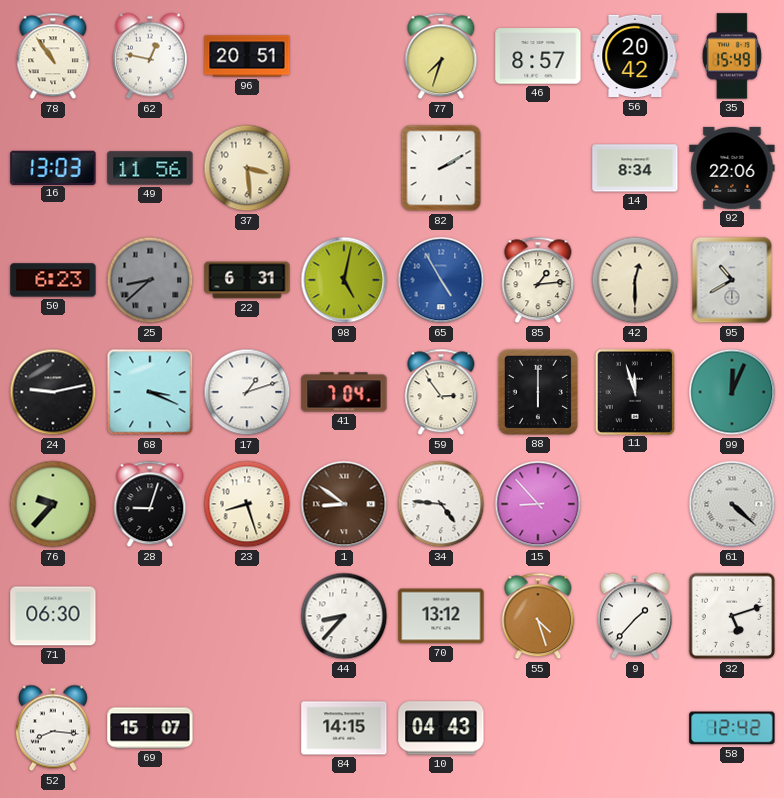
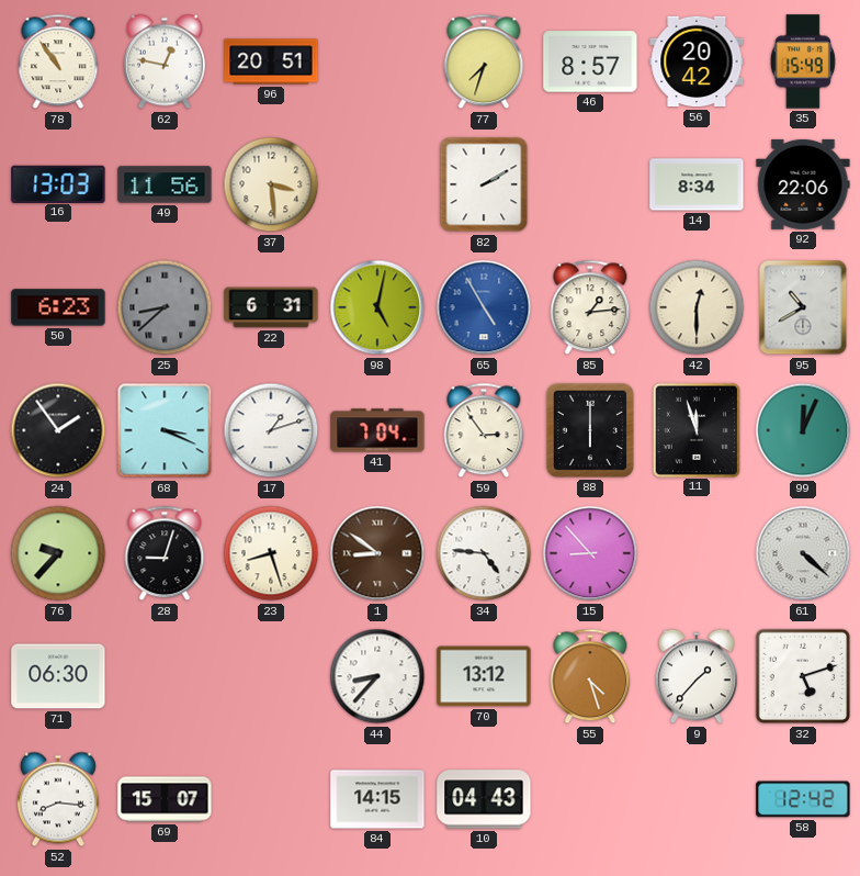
24: 9:13 -> 1:54 (58, 430)
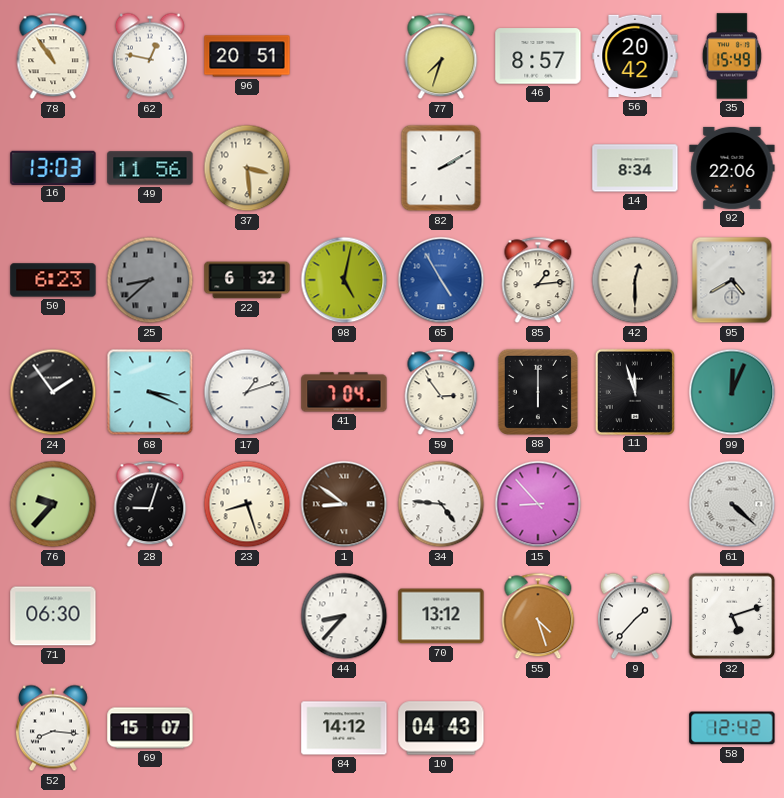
22: 6:31 -> 6:32 (247, 280)
95: 10:40 -> 4:40 (732, 280)
84: 14:15 -> 14:12 (344, 728)
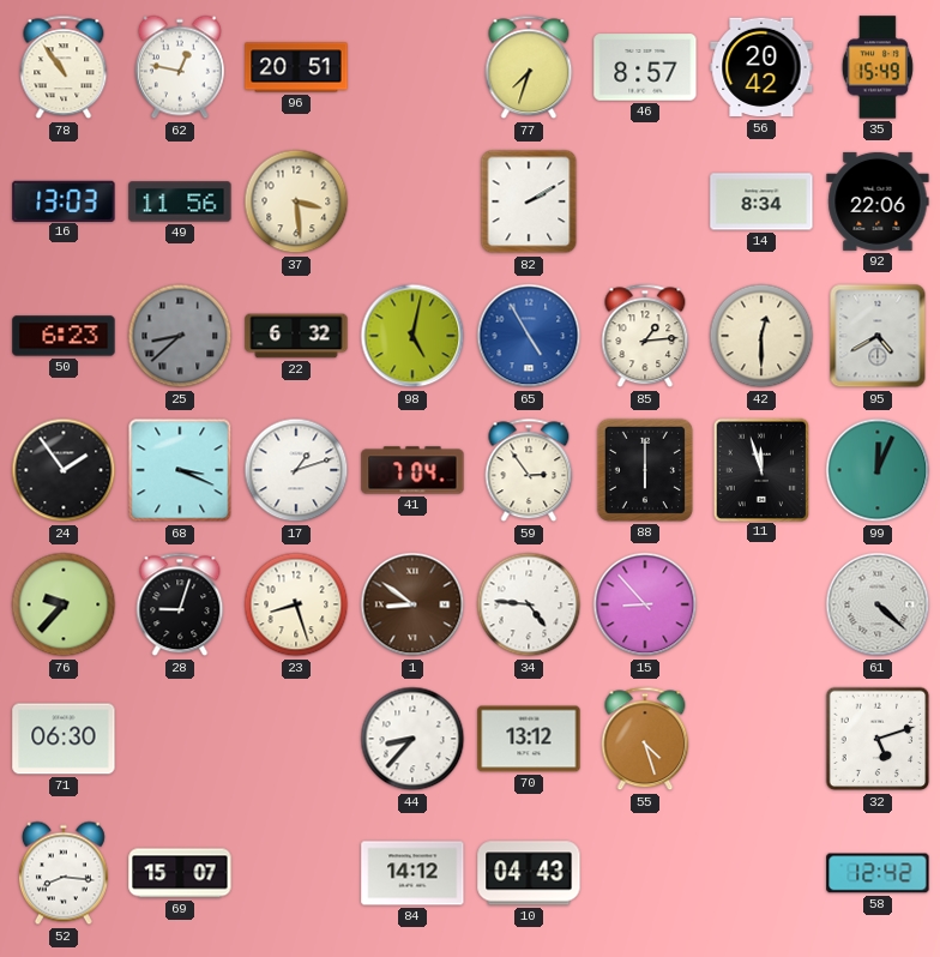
9: 1:37 -> none (635, 616)
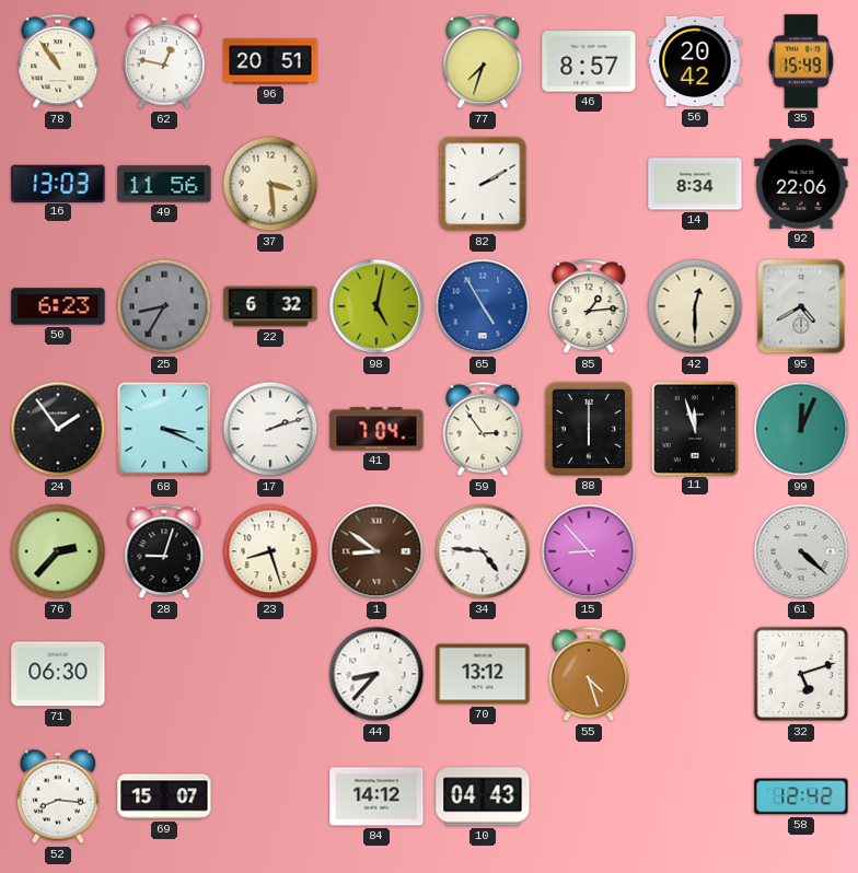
25: 8:38 -> 8:35 (164, 306)
17: 1:12 -> 2:12 (270, 429)
76: 9:37 -> 2:37 (58, 551)
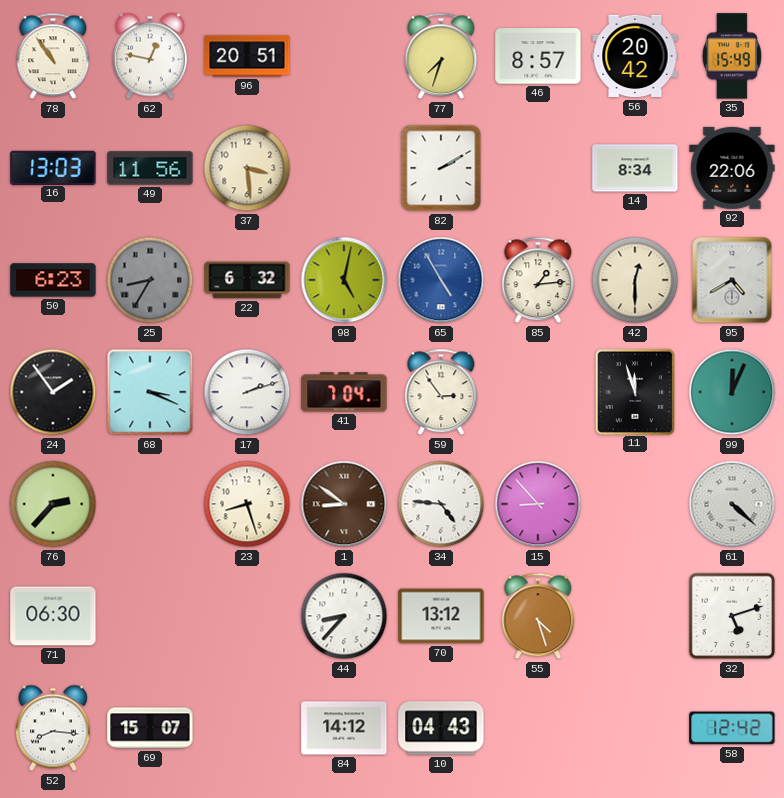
88: 6:00 -> none (589, 429)
28: 9:03 -> none (164, 551)
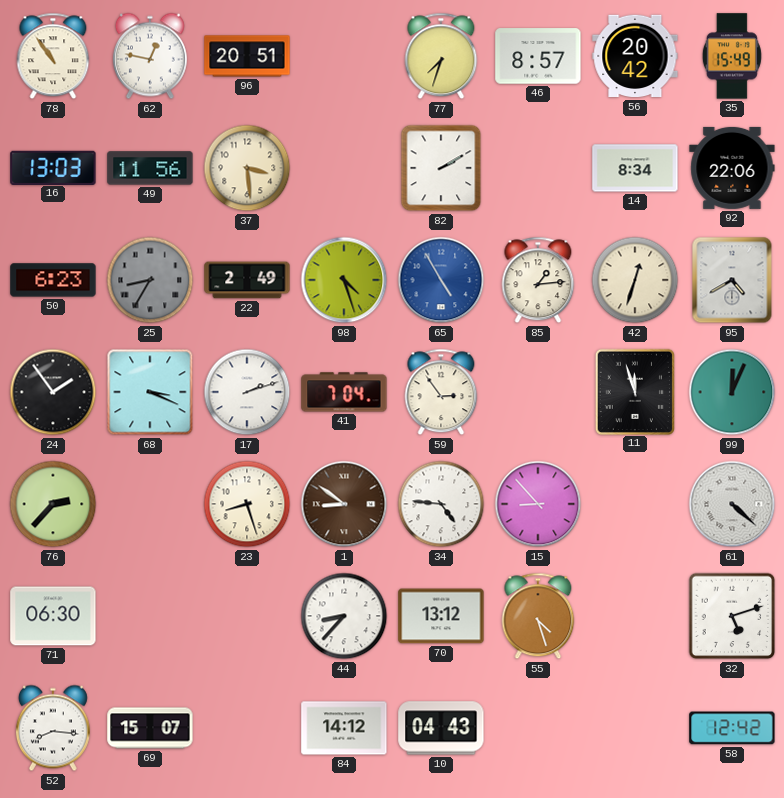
22: 6:32 -> 2:49 (247, 280)
98: 5:02 -> 4:27 (344, 280)
42: 12:30 -> 12:33 (635, 280)
